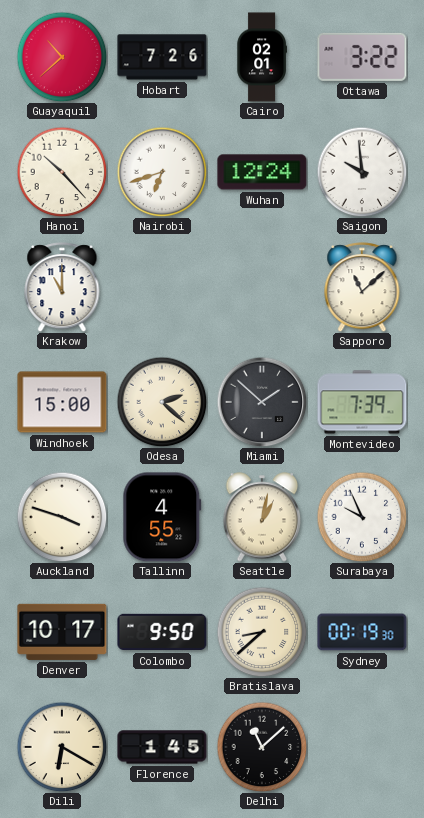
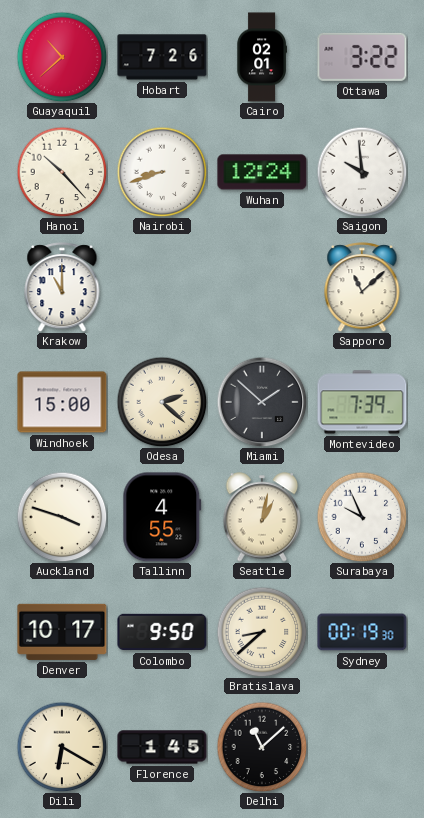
Nairobi: 6:42 -> 8:42 (162, 172)
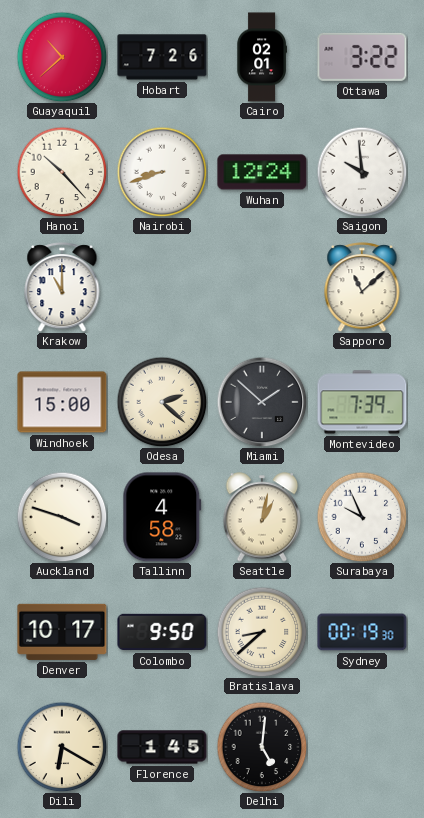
Tallinn: 4:55 -> 4:58 (162, 517)
Delhi: 11:08 -> 5:01 (262, 747)
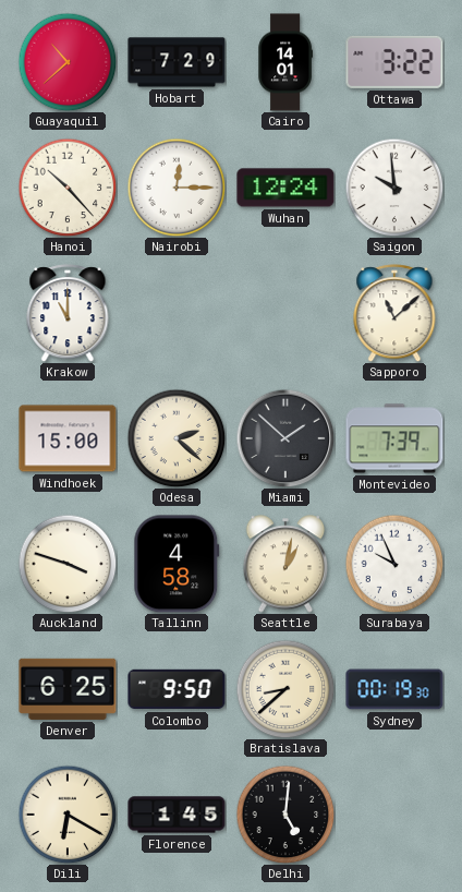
Hobart: 7:26 -> 7:29 (177, 62)
Cairo: 02:01 -> 14:01 (285, 62)
Nairobi: 8:42 -> 12:15 (177, 188)
Denver: 10:17 -> 6:25 (68, 689)
